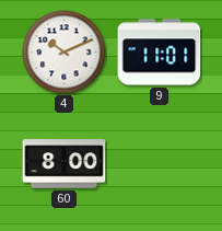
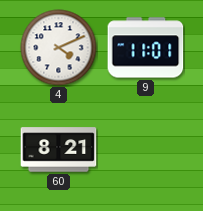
4: 10:11 -> 4:11 (59, 48)
60: 8:00 -> 8:21 (59, 150)
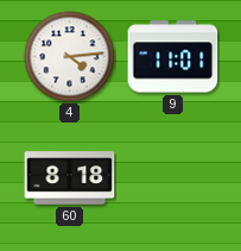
4: 4:11 -> 4:14 (70, 57)
60: 8:21 -> 8:18 (70, 178)
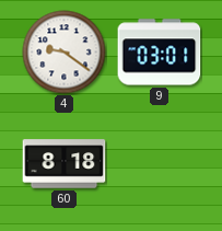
4: 4:14 -> 9:21 (65, 53)
9: 11:01 -> 03:01 (160, 53)
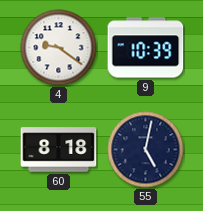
9: 03:01 -> 10:39 (146, 48)
55: none -> 5:02 (146, 150)
